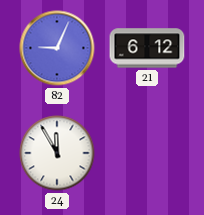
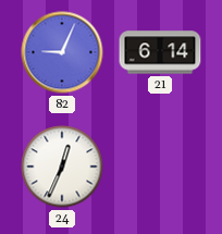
21: 6:12 -> 6:14 (160, 52)
24: 11:55 -> 12:34 (62, 167)
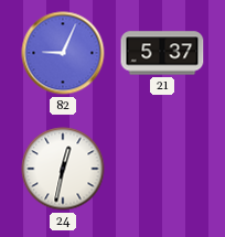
21: 6:14 -> 5:37 (162, 53)
24: 12:34 -> 12:32 (63, 169)
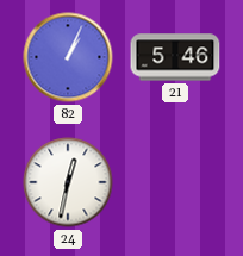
82: 9:04 -> 1:04 (68, 57)
21: 5:37 -> 5:46 (175, 57)
